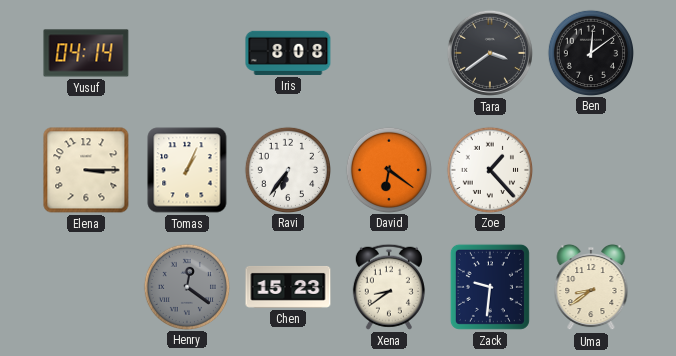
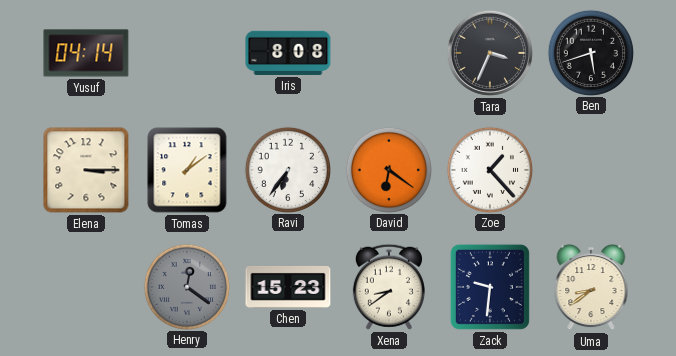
Tara: 3:39 -> 3:34 (490, 53)
Ben: 12:09 -> 5:42 (590, 52)
Tomas: 1:04 -> 1:09 (187, 170)
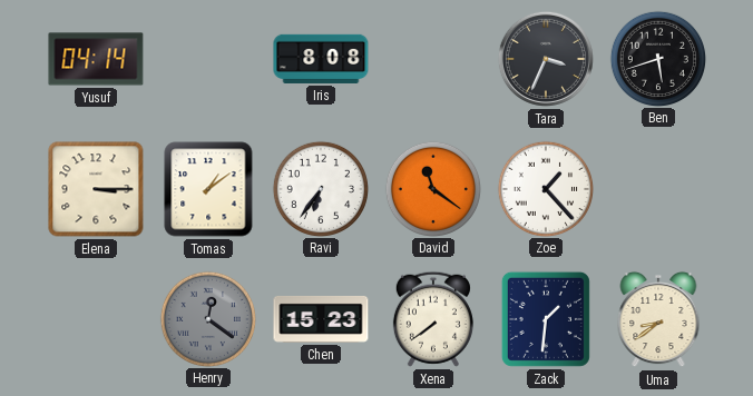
David: 6:21 -> 11:21 (432, 188)
Xena: 8:39 -> 7:39 (433, 319)
Zack: 9:31 -> 1:31 (546, 319)
